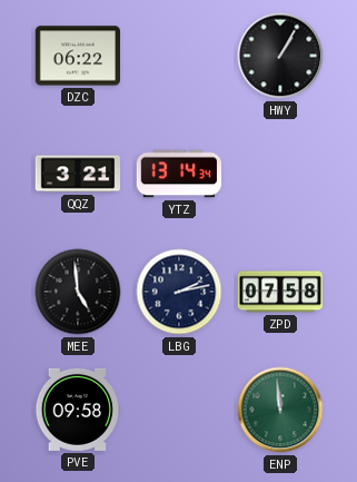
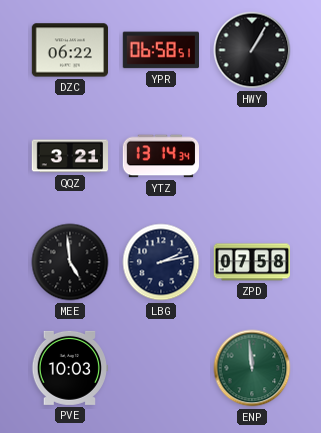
YPR: none -> 06:58 (160, 50)
PVE: 09:58 -> 10:03 (69, 368)
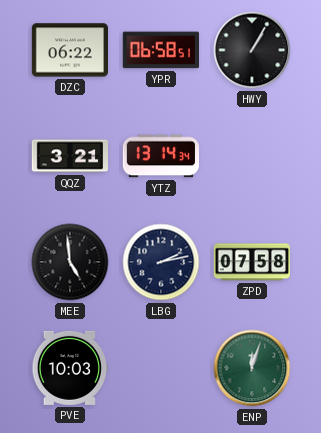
ENP: 11:59 -> 12:03 (252, 368)
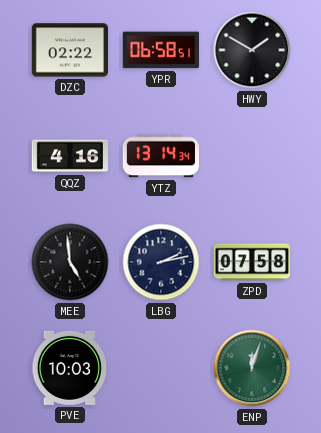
DZC: 06:22 -> 02:22 (69, 50)
HWY: 1:05 -> 1:50 (252, 50)
QQZ: 3:21 -> 4:16 (70, 156)
